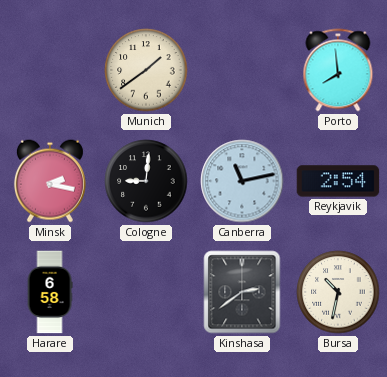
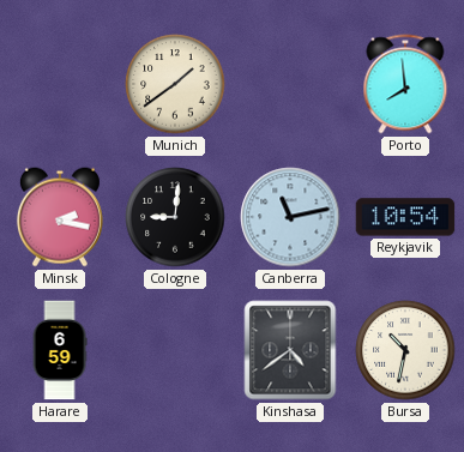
Reykjavik: 2:54 -> 10:54 (405, 217)
Harare: 6:58 -> 6:59 (60, 350)
Kinshasa: 2:39 -> 4:39 (290, 350)
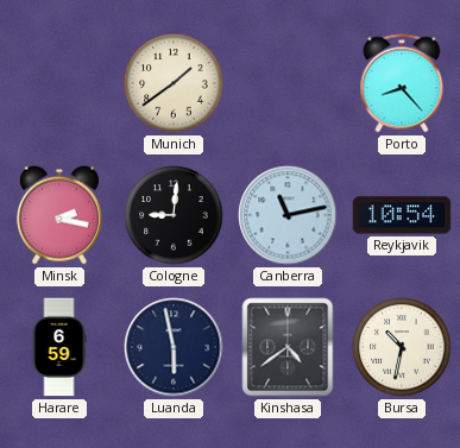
Porto: 7:59 -> 8:23 (402, 83)
Luanda: none -> 5:58 (174, 347)
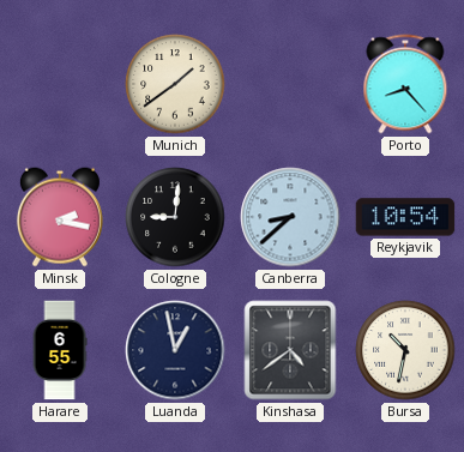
Canberra: 11:13 -> 8:38 (290, 217)
Harare: 6:59 -> 6:55 (60, 350)
Luanda: 5:58 -> 12:58 (175, 350)
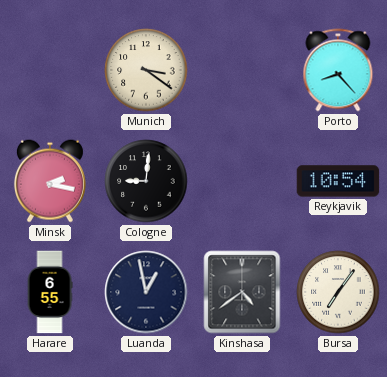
Munich: 1:39 -> 3:21 (146, 70)
Canberra: 8:38 -> none (290, 217)
Bursa: 10:32 -> 7:06 (338, 292)
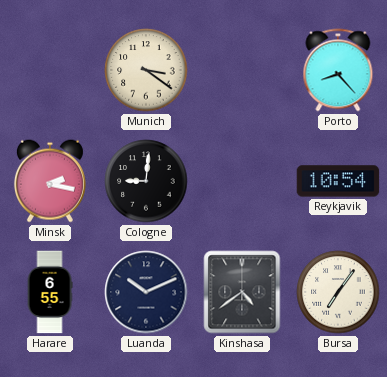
Luanda: 12:58 -> 10:11 (146, 292)
